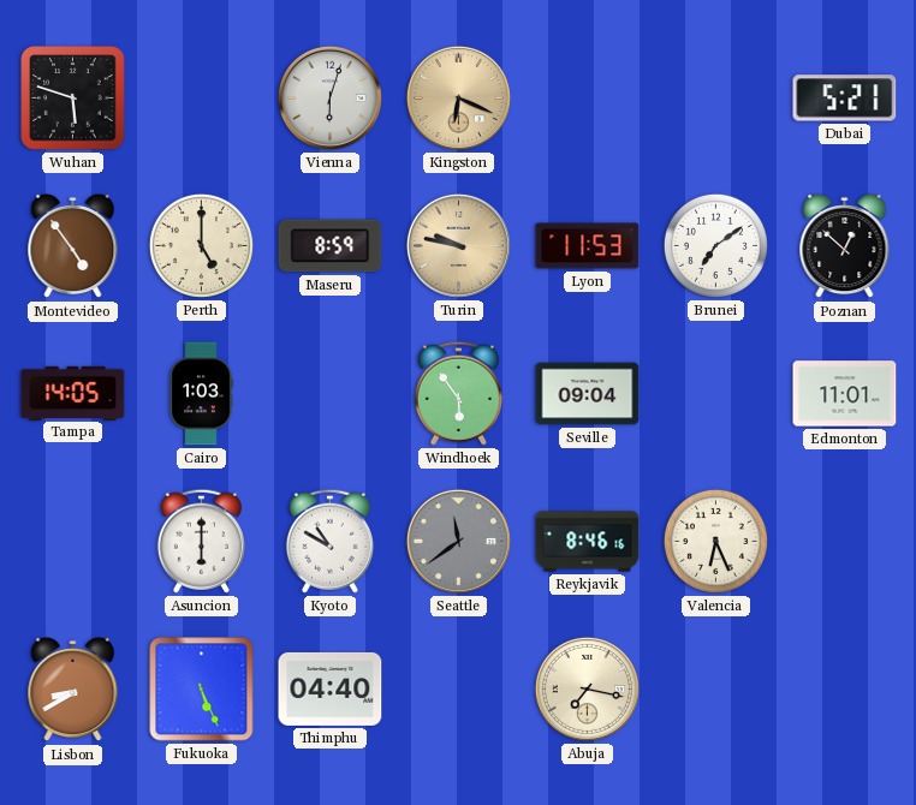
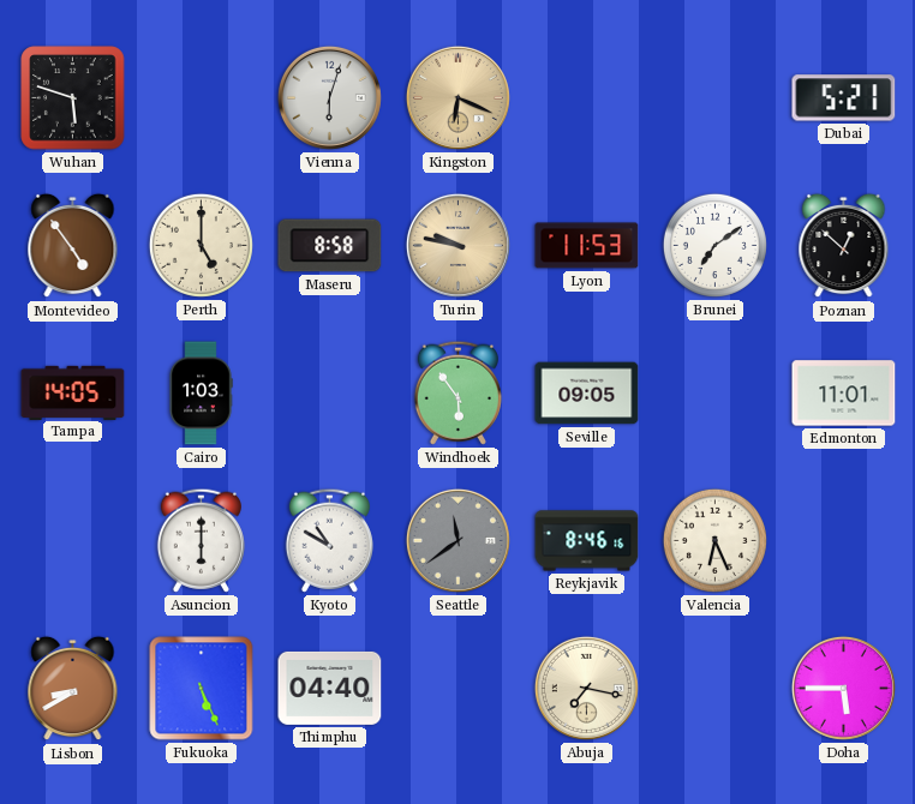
Maseru: 8:59 -> 8:58 (330, 246)
Seville: 09:04 -> 09:05 (587, 394)
Doha: none -> 5:45 (843, 688)
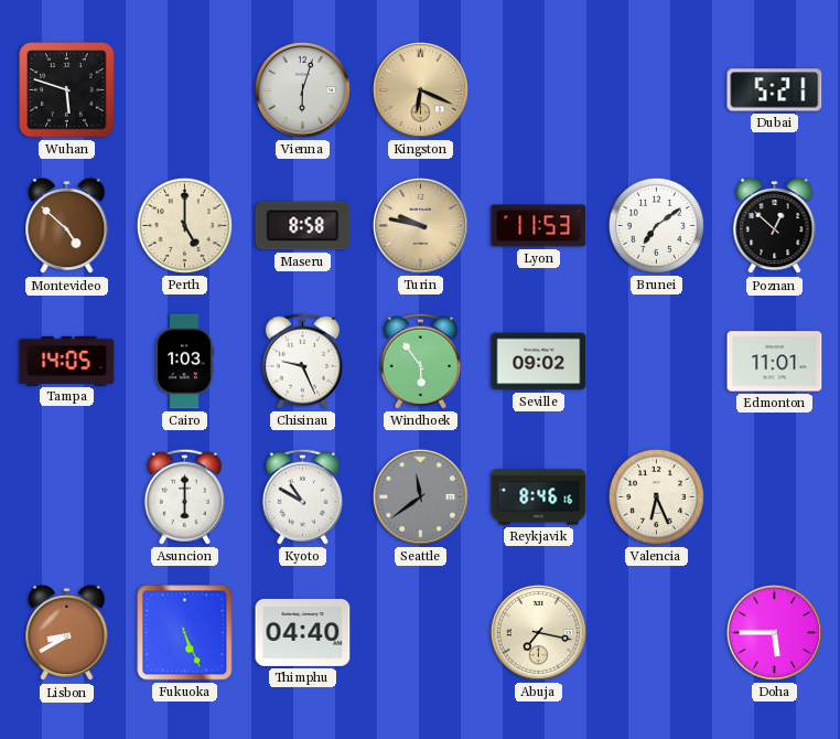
Montevideo: 4:54 -> 4:52 (67, 226)
Chisinau: none -> 9:26 (302, 361)
Seville: 09:05 -> 09:02 (539, 362)
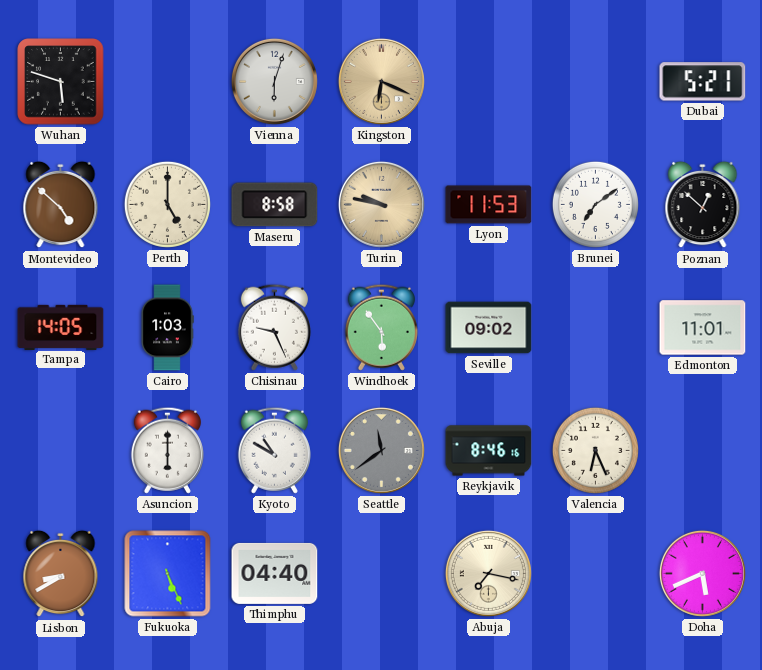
Doha: 5:45 -> 5:41 (702, 573)
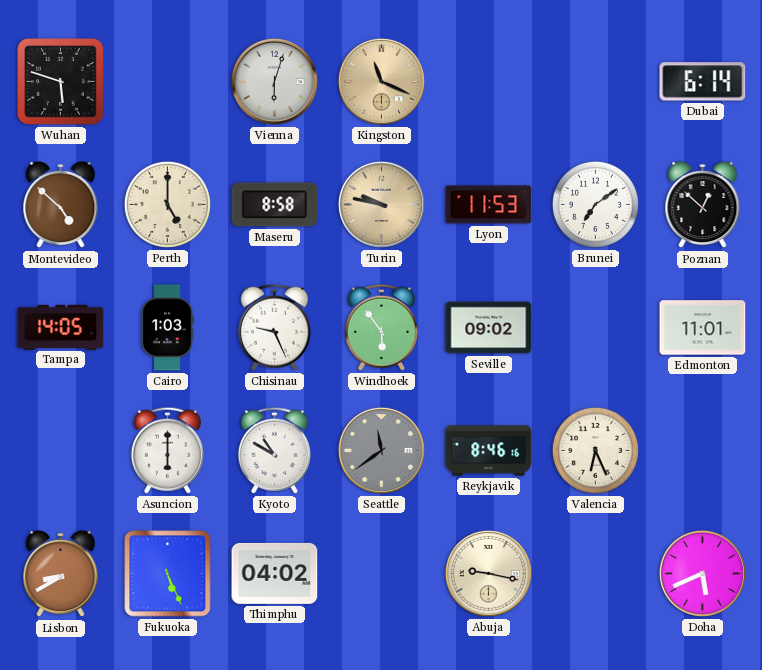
Kingston: 6:19 -> 11:19 (381, 81)
Dubai: 5:21 -> 6:14 (703, 82)
Thimphu: 04:40 -> 04:02 (275, 573)
Abuja: 7:17 -> 9:17 (488, 573)
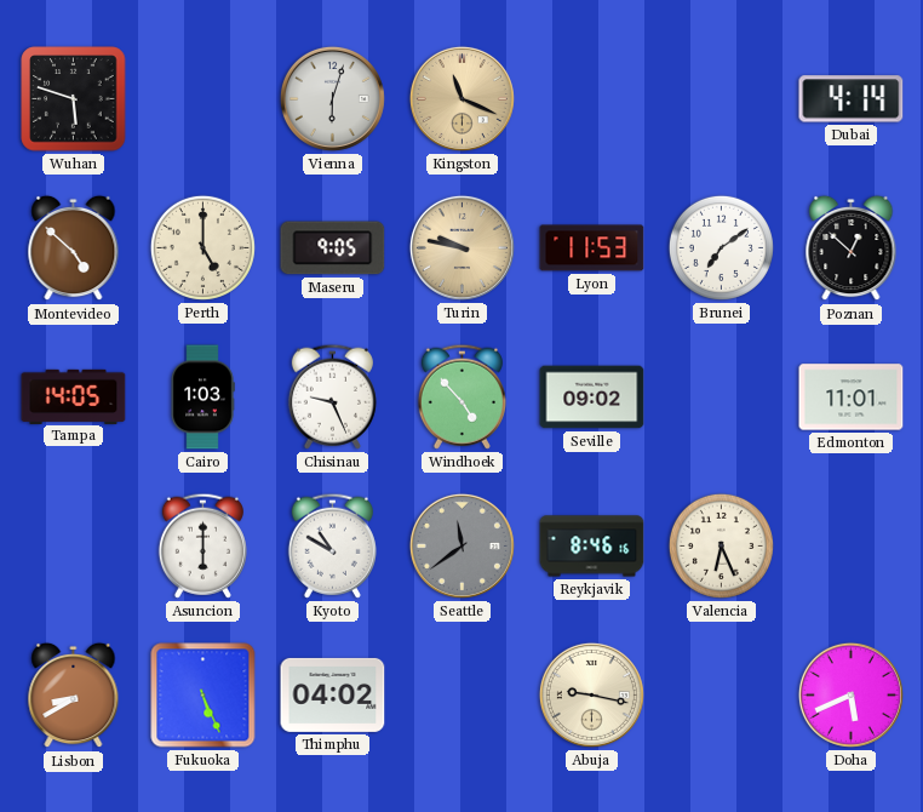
Dubai: 6:14 -> 4:14 (852, 99)
Maseru: 8:58 -> 9:05 (333, 248)
Windhoek: 5:54 -> 4:53 (461, 396)
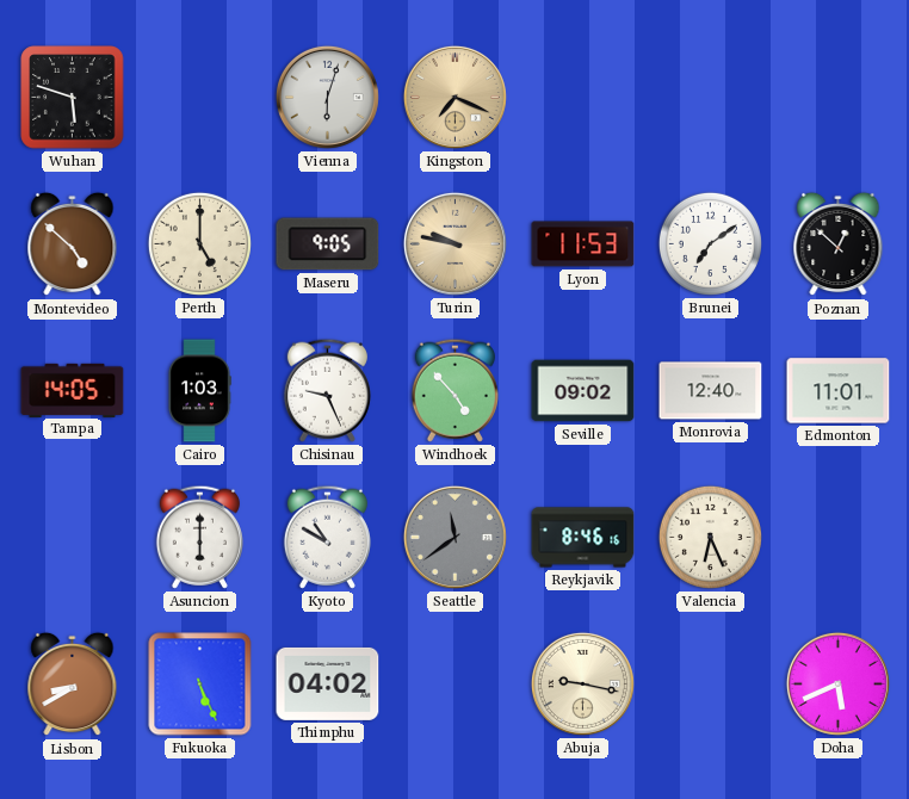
Kingston: 11:19 -> 7:19 (455, 97)
Dubai: 4:14 -> none (852, 99)
Monrovia: none -> 12:40 (711, 391)
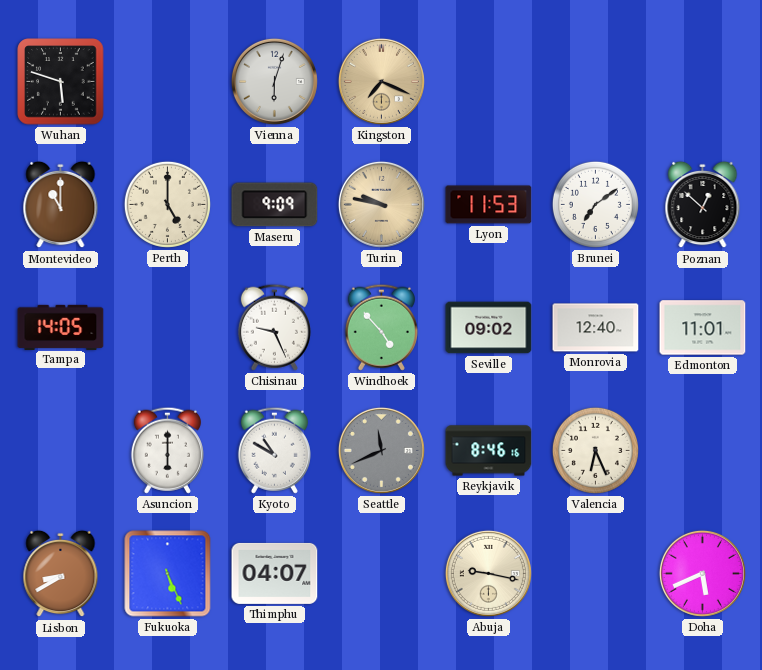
Montevideo: 4:52 -> 11:00 (61, 205)
Maseru: 9:05 -> 9:09 (275, 205)
Cairo: 1:03 -> none (199, 391)
Seattle: 11:39 -> 11:41 (381, 450)
Thimphu: 04:02 -> 04:07 (275, 573)
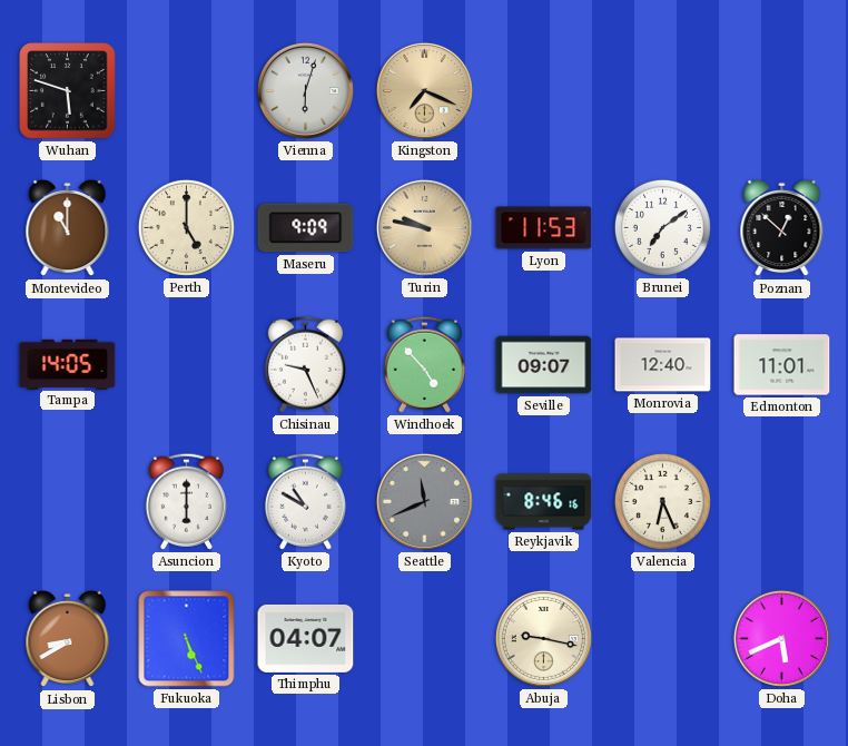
Seville: 09:02 -> 09:07 (544, 365)
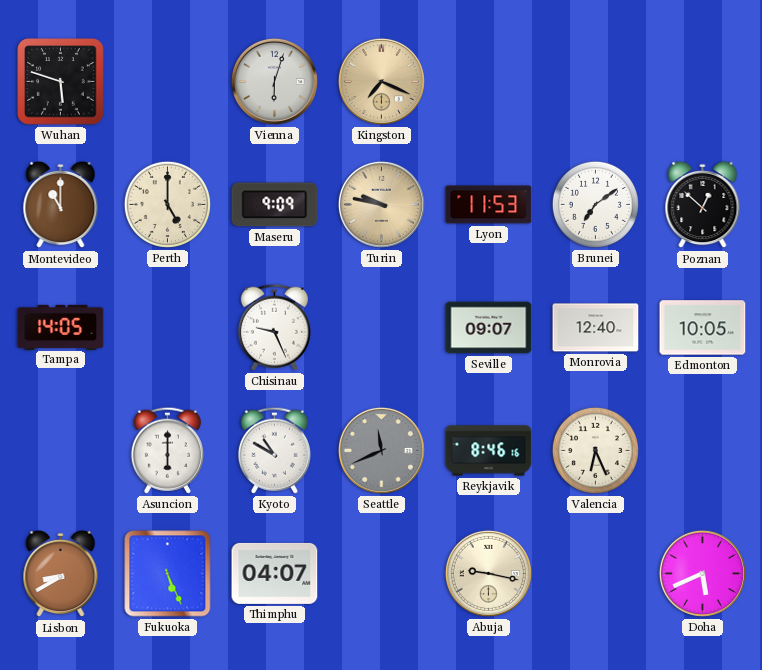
Windhoek: 4:53 -> none (424, 364)
Edmonton: 11:01 -> 10:05 (703, 328)
